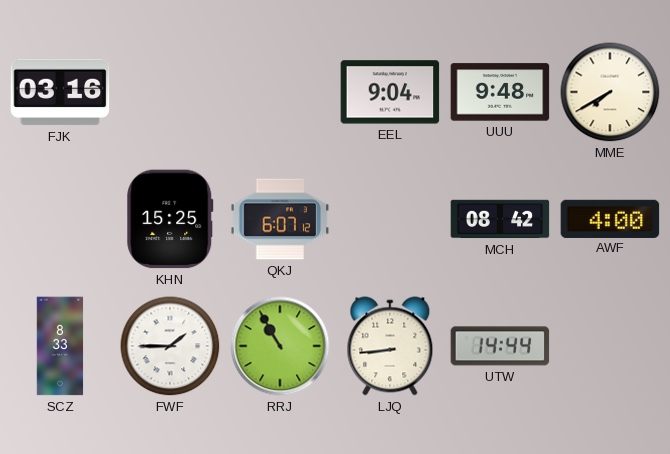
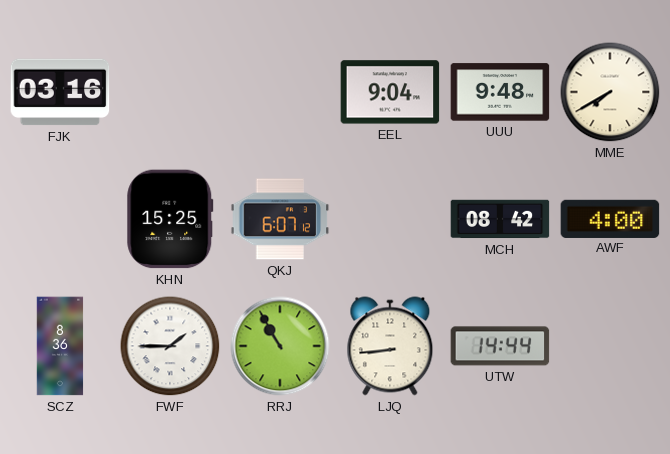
SCZ: 8:33 -> 8:36 (60, 346)
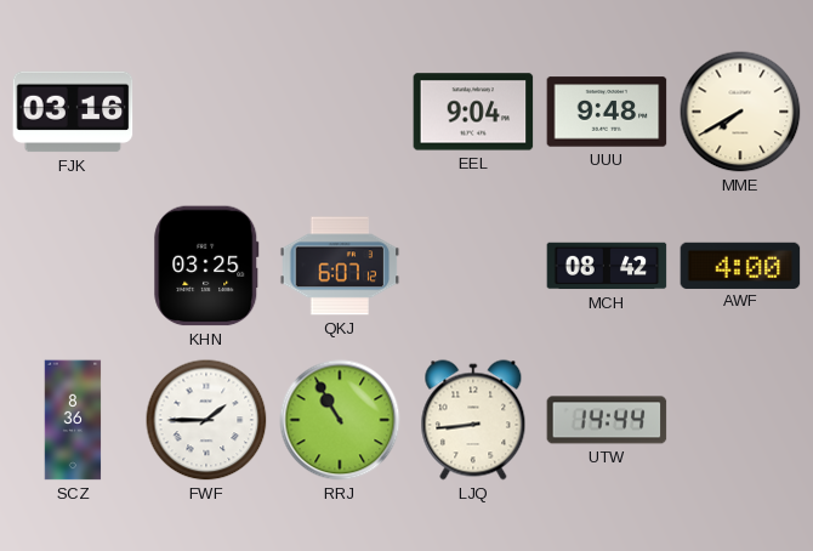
KHN: 15:25 -> 03:25 (206, 266)
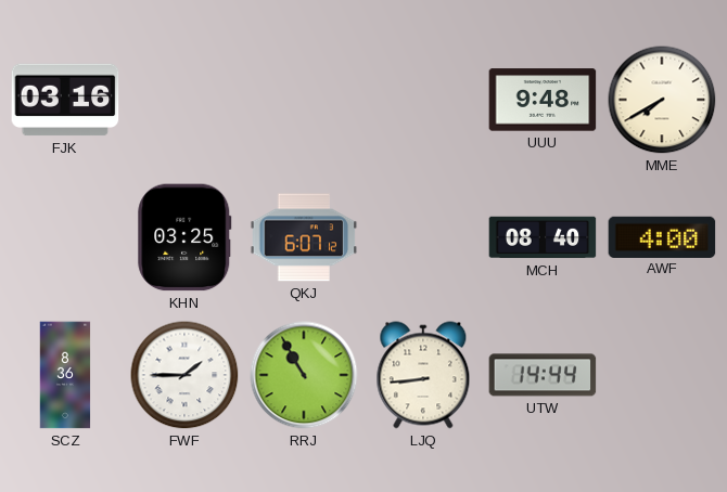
EEL: 9:04 -> none (473, 112)
MCH: 08:42 -> 08:40 (543, 237)
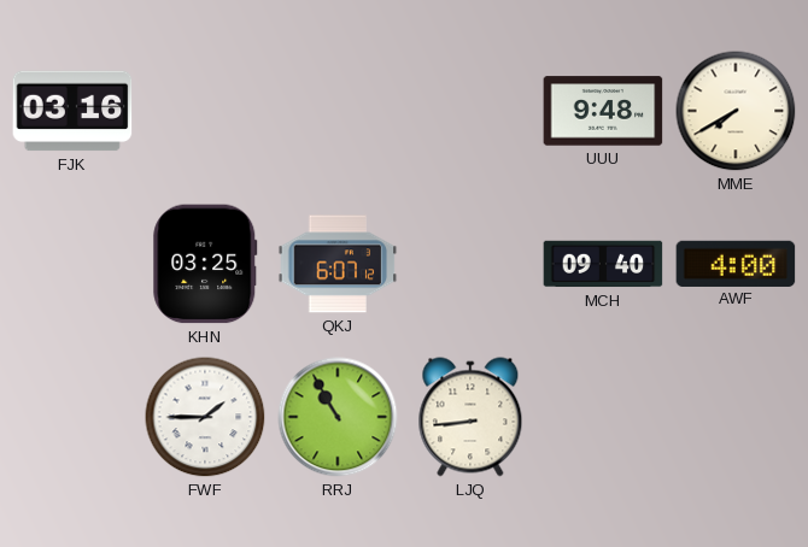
MCH: 08:40 -> 09:40 (603, 264)
SCZ: 8:36 -> none (65, 375)
UTW: 14:44 -> none (543, 375)
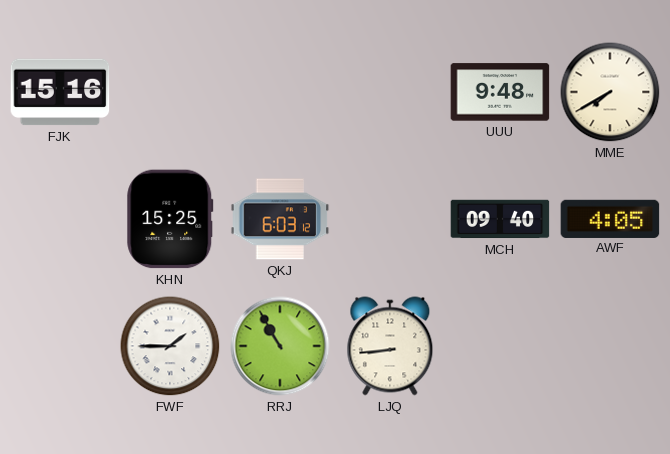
FJK: 03:16 -> 15:16 (60, 92)
KHN: 03:25 -> 15:25 (170, 219)
QKJ: 6:07 -> 6:03 (280, 219)
AWF: 4:00 -> 4:05 (610, 218)
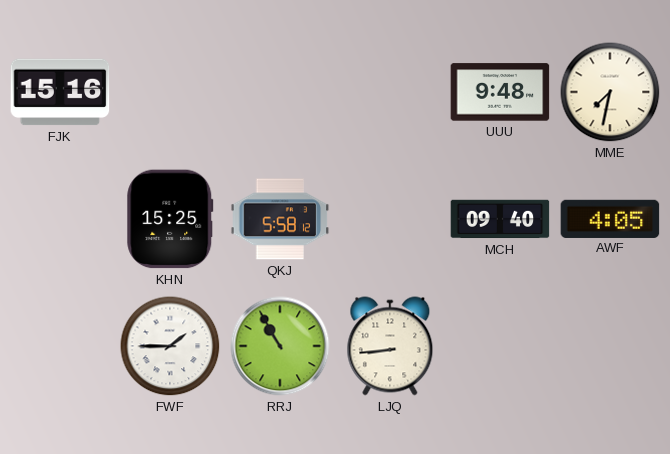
MME: 7:40 -> 7:32 (610, 92)
QKJ: 6:03 -> 5:58 (280, 219)
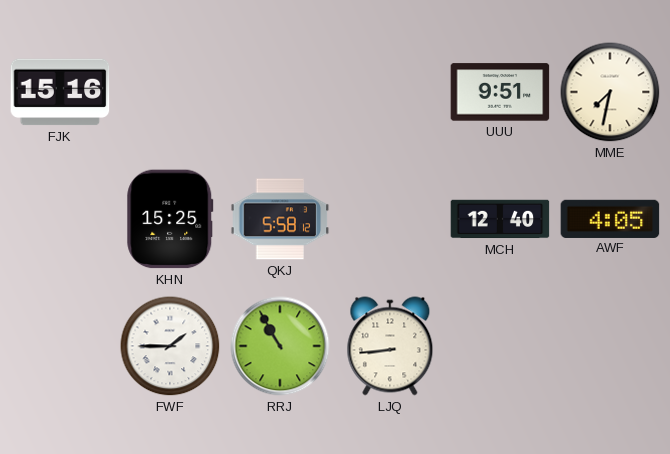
UUU: 9:48 -> 9:51 (500, 92)
MCH: 09:40 -> 12:40 (500, 219)
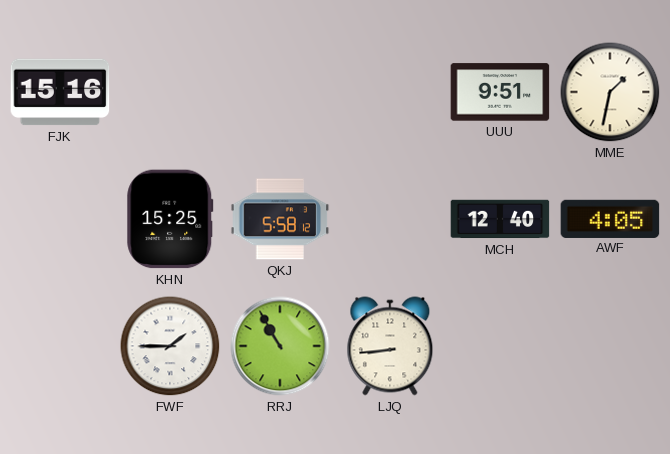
MME: 7:32 -> 1:32 (610, 92)
